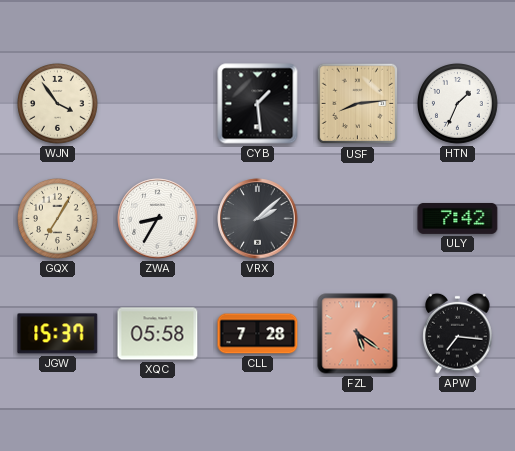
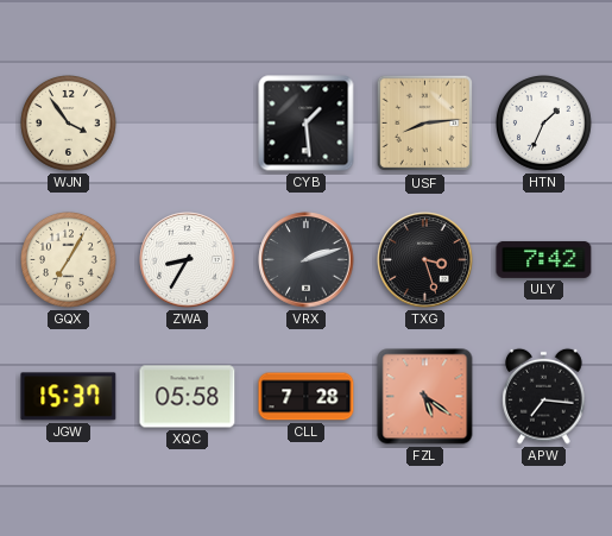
VRX: 2:08 -> 2:12 (307, 260)
TXG: none -> 3:27 (425, 260)
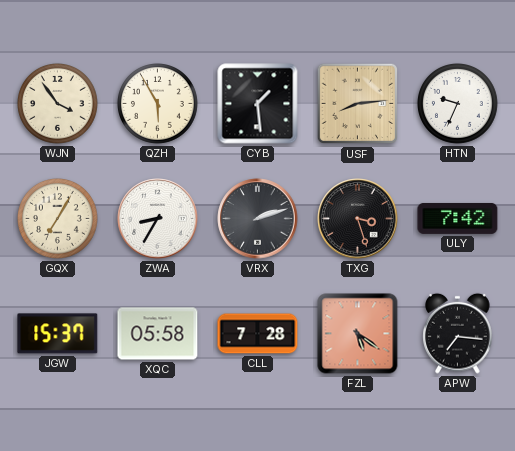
QZH: none -> 5:55 (158, 104)
HTN: 1:34 -> 9:34 (458, 104)
